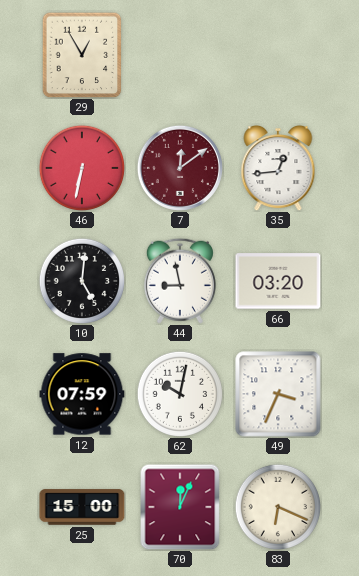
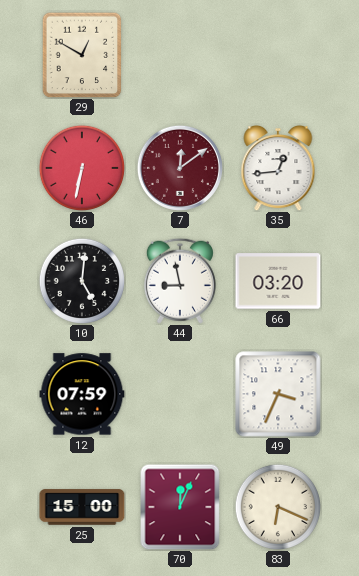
29: 12:55 -> 12:50 (82, 55)
62: 10:02 -> none (179, 393)
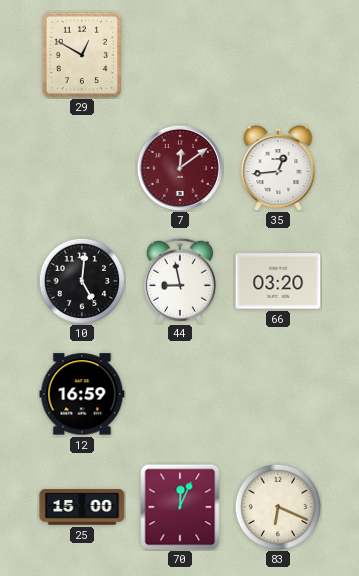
46: 6:32 -> none (81, 167)
12: 07:59 -> 16:59 (82, 394)
49: 3:34 -> none (278, 394)
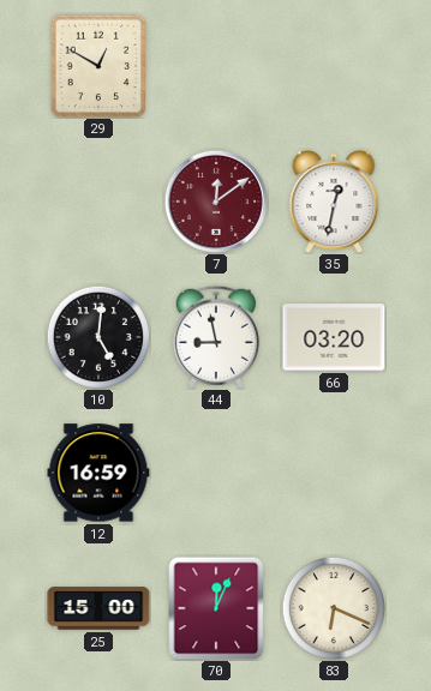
35: 12:44 -> 12:32 (334, 202)
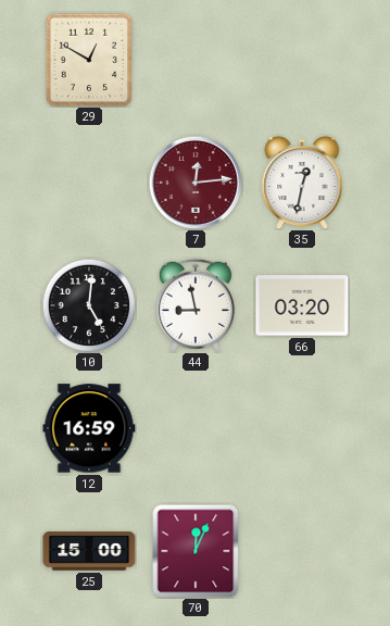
7: 12:09 -> 12:14 (196, 183)
83: 6:19 -> none (333, 607)
